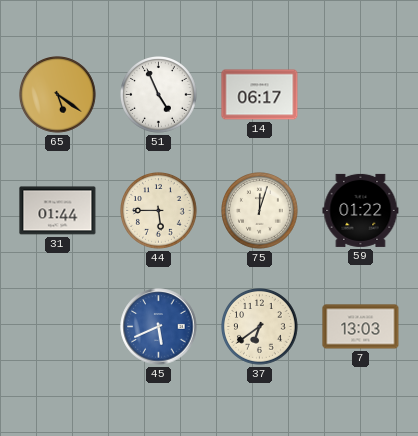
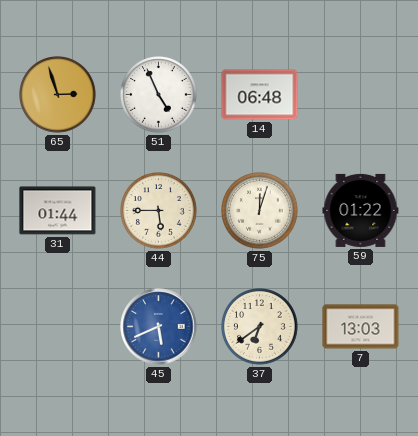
65: 5:21 -> 2:57 (58, 95)
14: 06:17 -> 06:48 (260, 95)
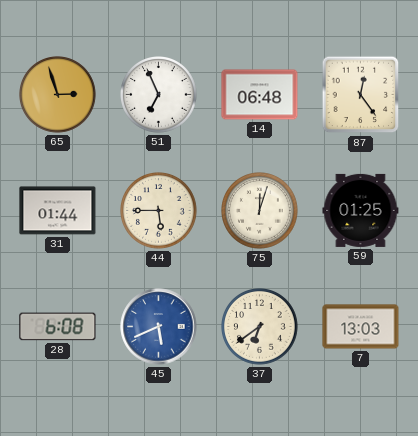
51: 4:56 -> 6:56 (159, 95)
87: none -> 12:24 (361, 95)
59: 01:22 -> 01:25 (361, 210)
28: none -> 6:08 (58, 327)
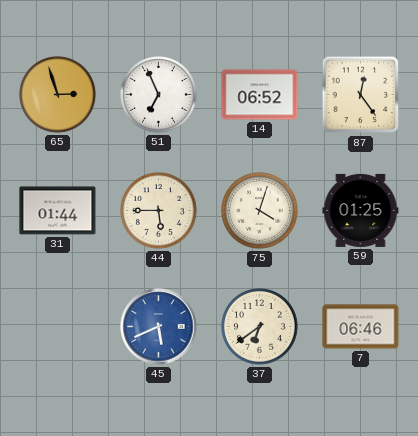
14: 06:48 -> 06:52 (260, 95)
75: 12:03 -> 4:03 (260, 211)
28: 6:08 -> none (58, 327)
7: 13:03 -> 06:46 (361, 327)
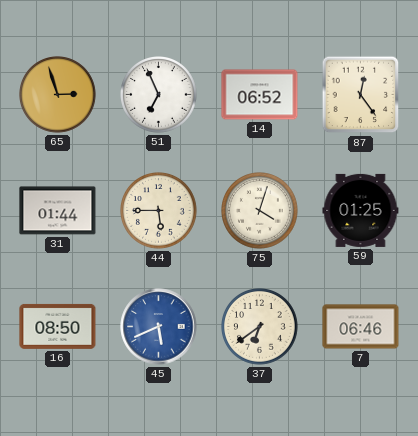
16: none -> 08:50 (58, 326)
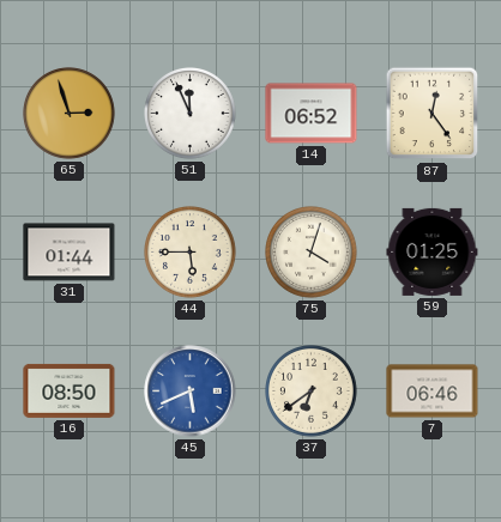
51: 6:56 -> 11:56 (191, 114)
